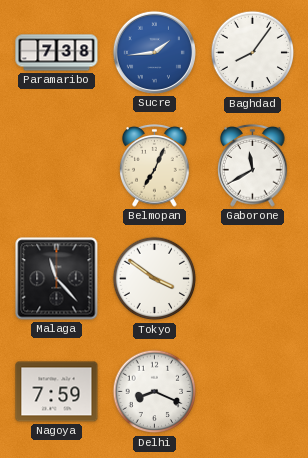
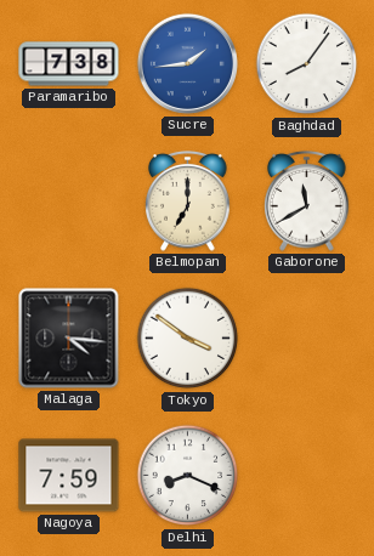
Belmopan: 7:04 -> 7:00 (188, 202)
Malaga: 11:23 -> 4:16 (69, 339)
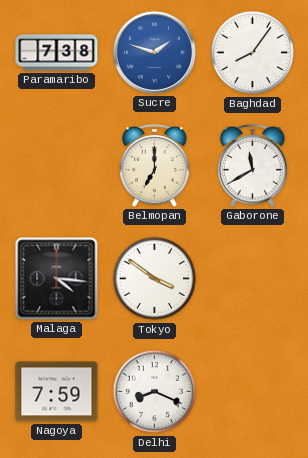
Sucre: 1:44 -> 1:48 (154, 52)
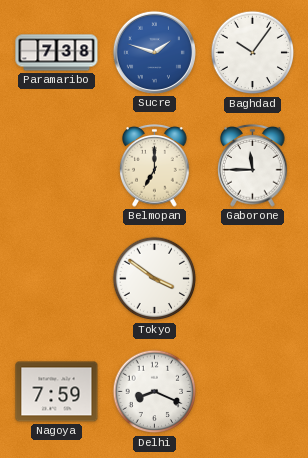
Baghdad: 8:06 -> 10:06 (253, 53)
Gaborone: 11:40 -> 11:45 (253, 166)
Malaga: 4:16 -> none (57, 279)
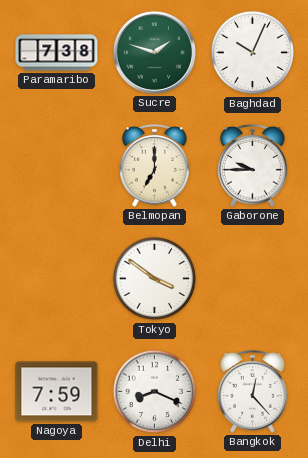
Sucre dial: blue -> green (154, 52)
Baghdad: 10:06 -> 10:04 (253, 53)
Gaborone: 11:45 -> 9:45 (253, 166)
Bangkok: none -> 12:23 (253, 392)
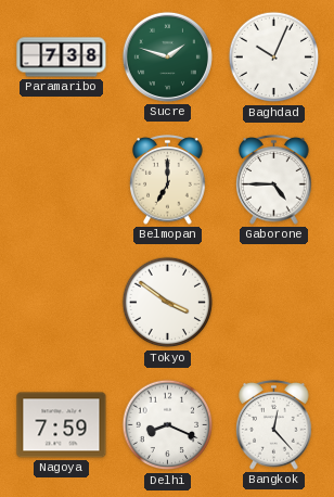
Gaborone: 9:45 -> 4:45 (274, 180)
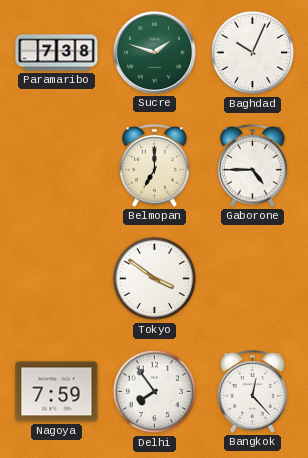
Delhi: 8:19 -> 7:54 (155, 392)
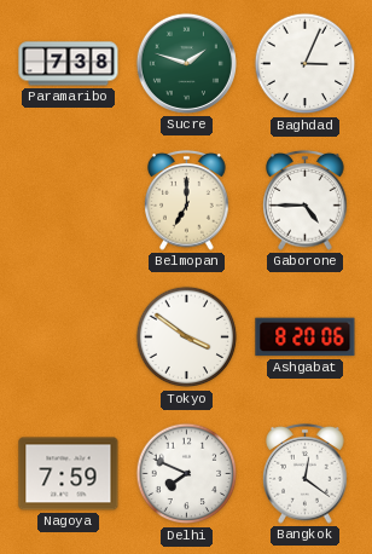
Baghdad: 10:04 -> 3:04 (306, 64)
Ashgabat: none -> 8:20 (306, 337)
Delhi: 7:54 -> 7:49 (187, 474)
Bangkok: 12:23 -> 12:21 (306, 474)
